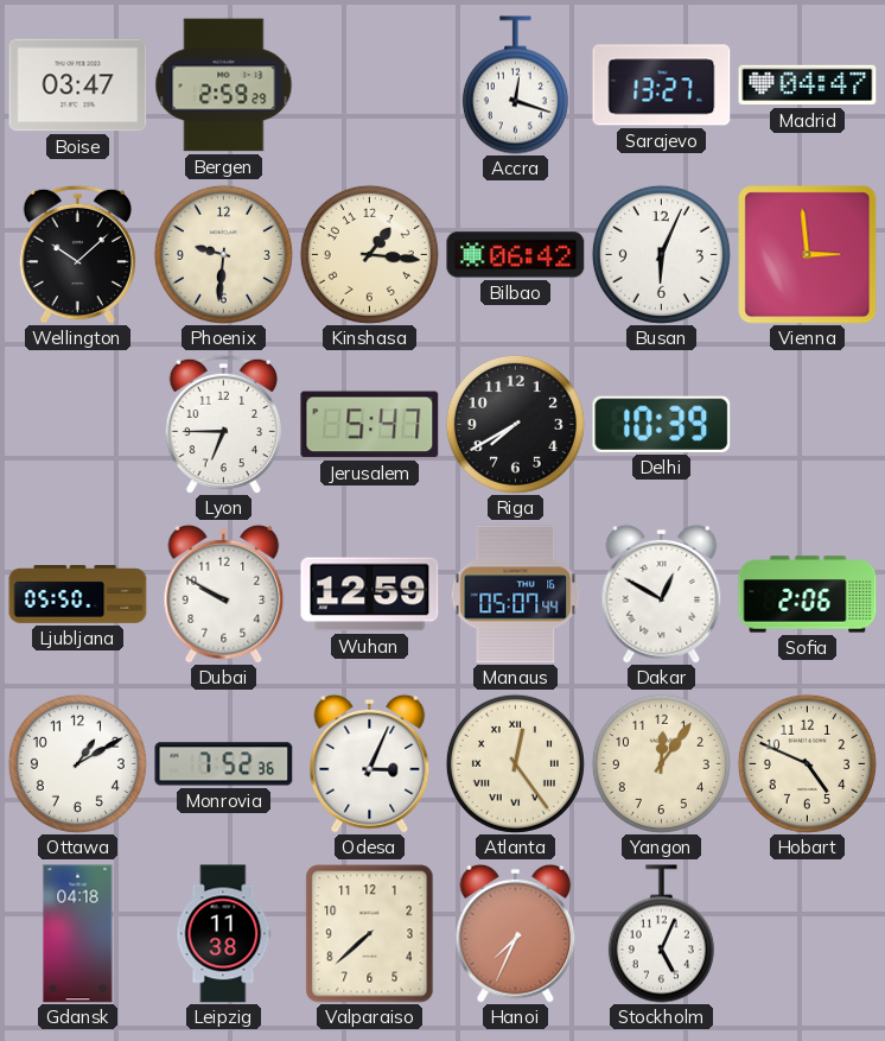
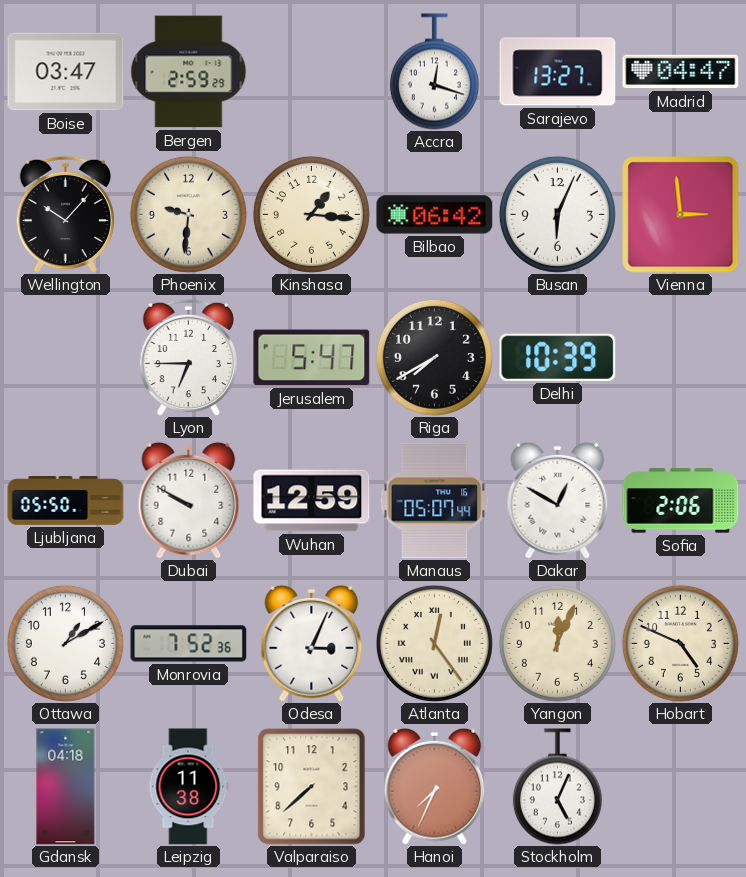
Wellington: 10:08 -> 10:07 (65, 214)
Yangon: 12:06 -> 12:04 (557, 643)
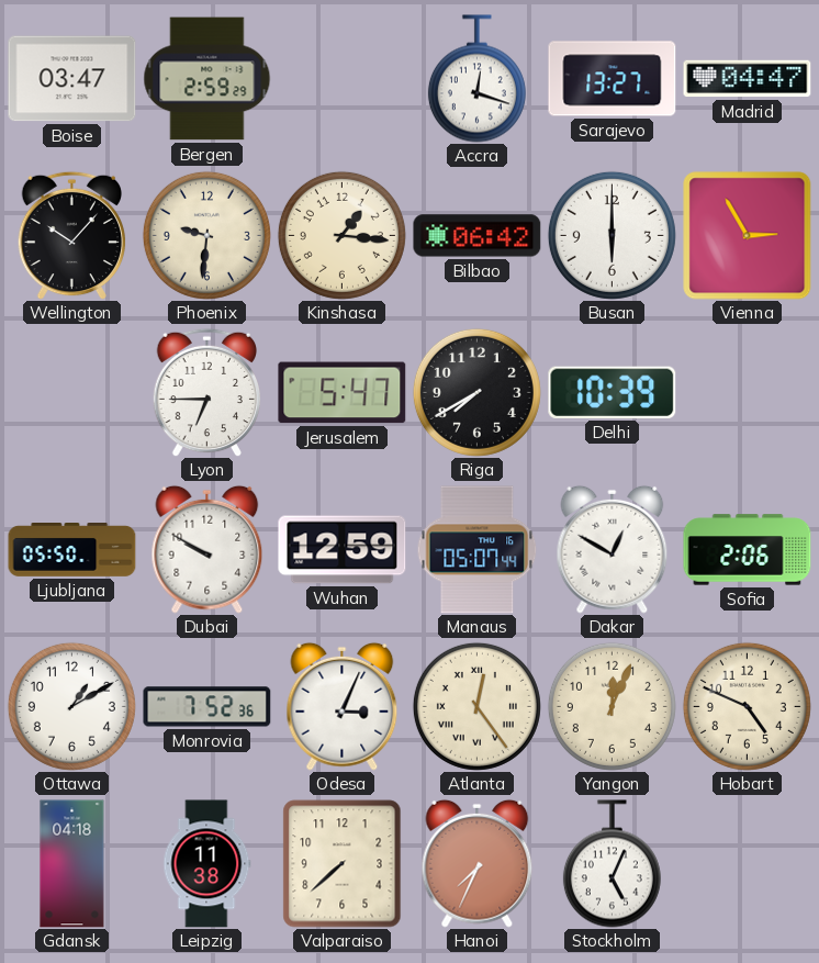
Busan: 6:04 -> 6:00 (612, 235)
Vienna: 2:59 -> 2:55 (748, 236)
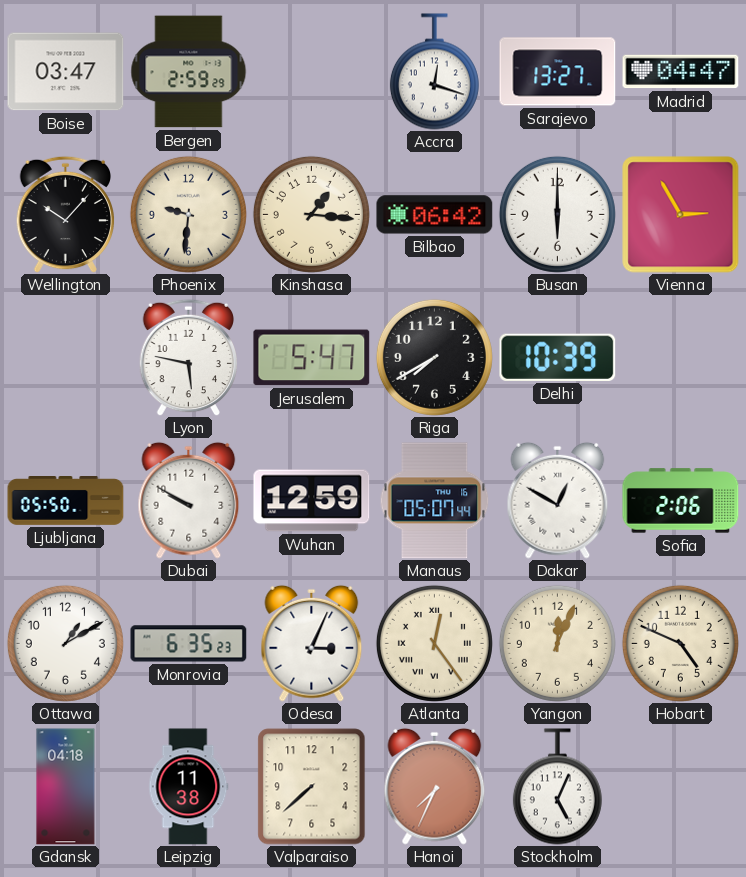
Lyon: 6:45 -> 5:47 (188, 357)
Monrovia: 7:52 -> 6:35 (189, 644)
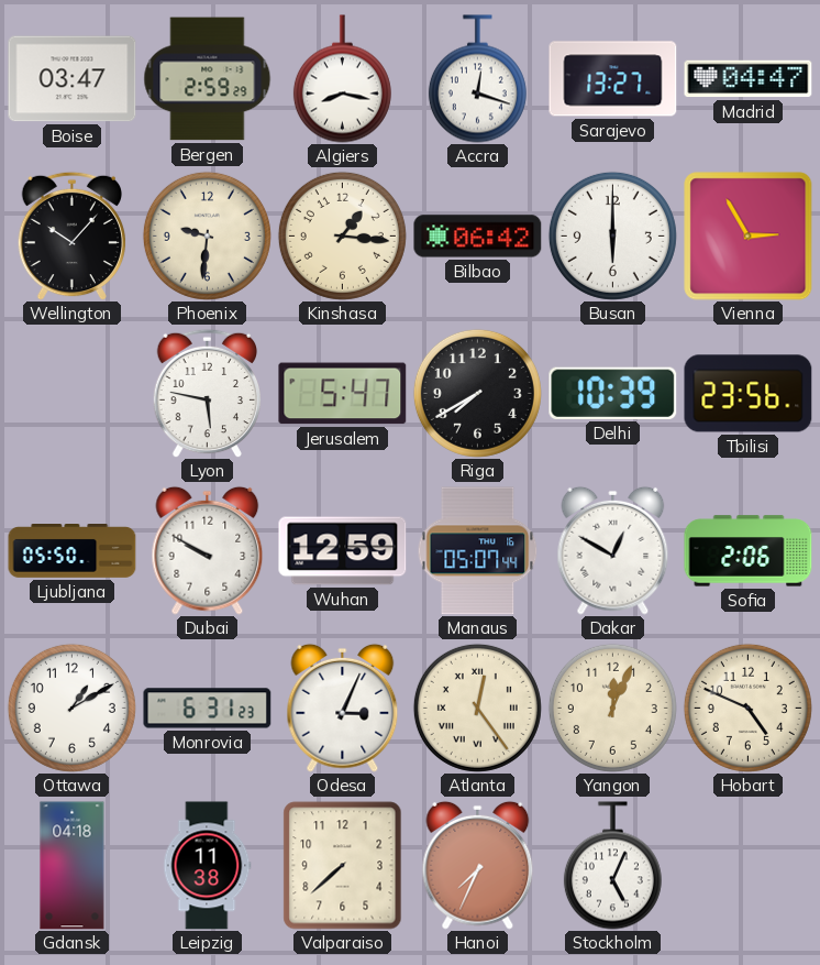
Algiers: none -> 8:17 (342, 79)
Tbilisi: none -> 23:56 (749, 394)
Monrovia: 6:35 -> 6:31 (208, 709)
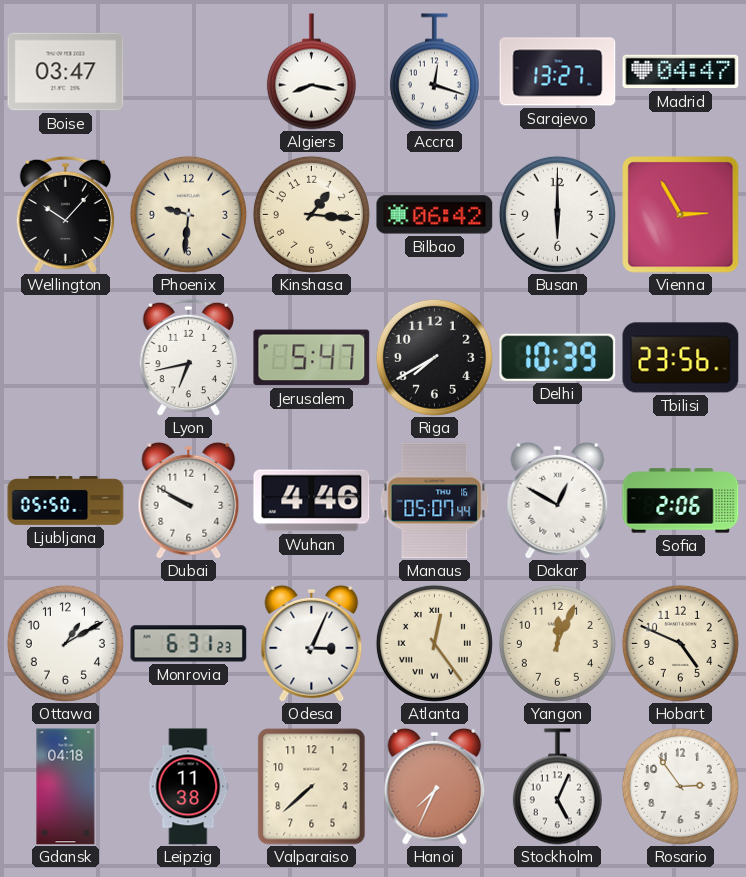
Bergen: 2:59 -> none (208, 79)
Lyon: 5:47 -> 6:43 (188, 357)
Wuhan: 12:59 -> 4:46 (312, 501)
Rosario: none -> 2:54 (680, 786)
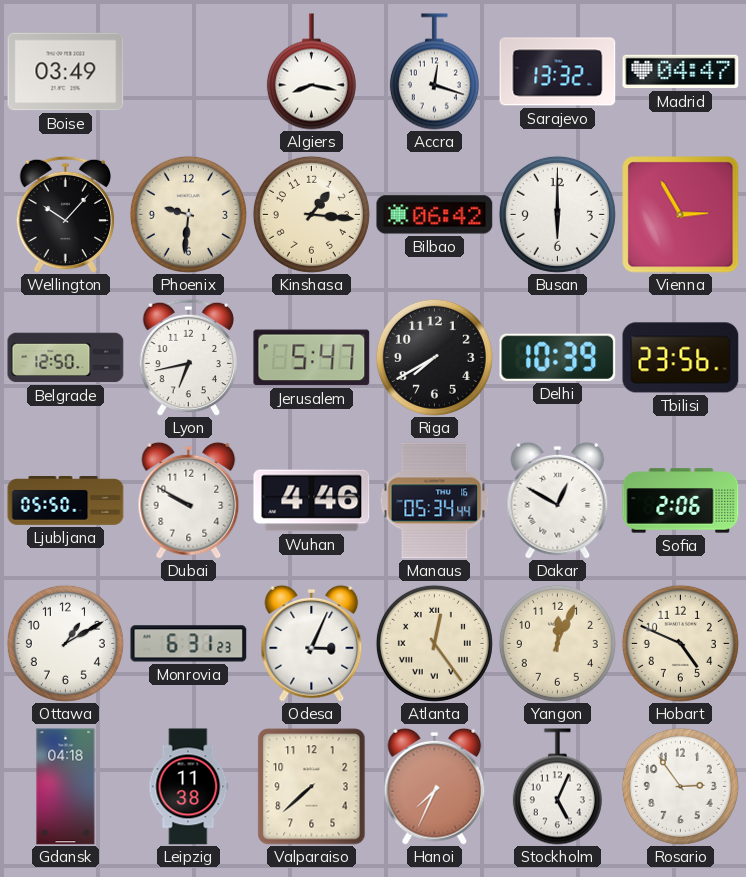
Boise: 03:47 -> 03:49 (66, 72)
Sarajevo: 13:27 -> 13:32 (558, 72)
Belgrade: none -> 12:50 (66, 358)
Manaus: 05:07 -> 05:34 (435, 501)
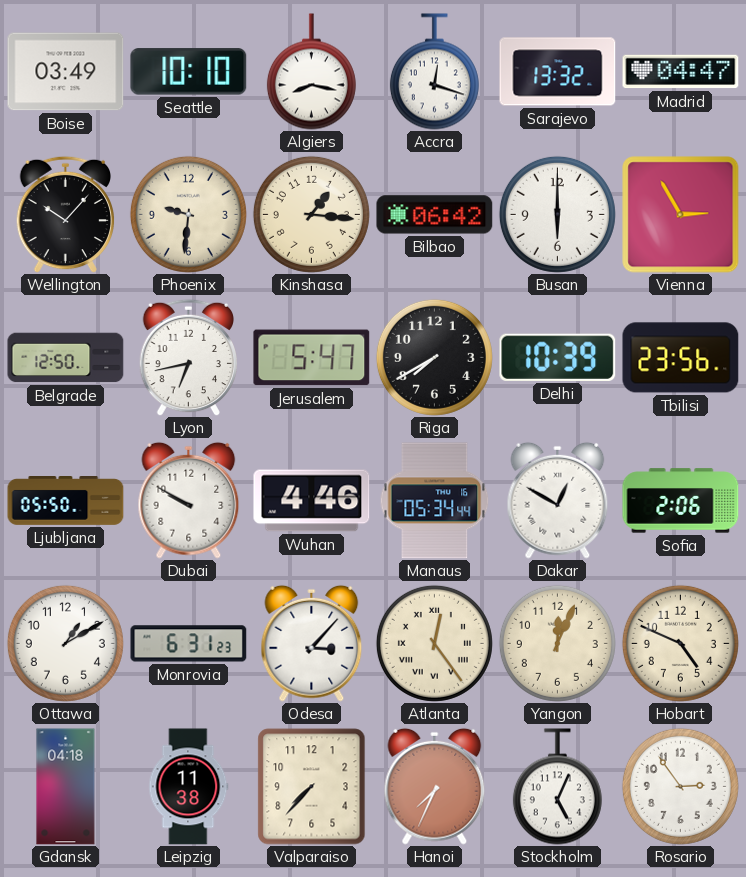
Seattle: none -> 10:10 (189, 72)
Odesa: 3:04 -> 3:07 (312, 643)
Valparaiso: 7:38 -> 7:37 (312, 787)
